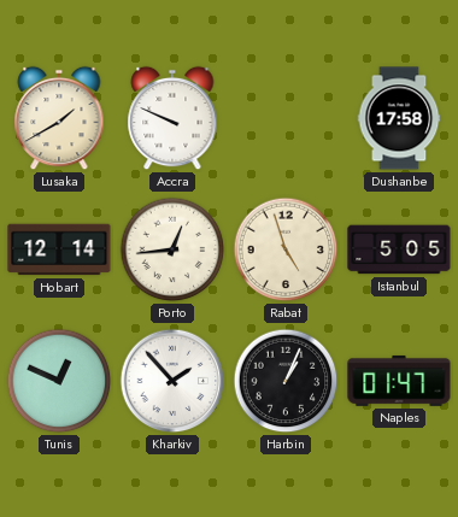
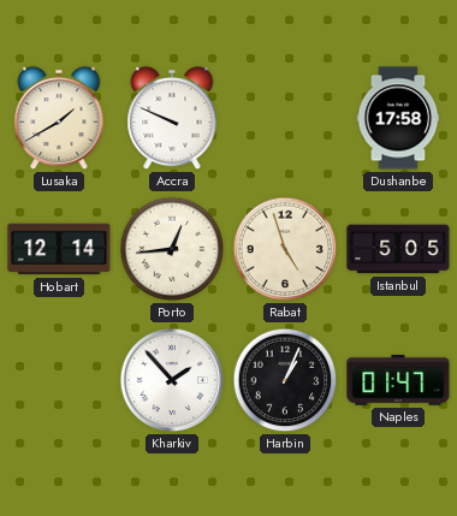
Tunis: 12:49 -> none (59, 381)
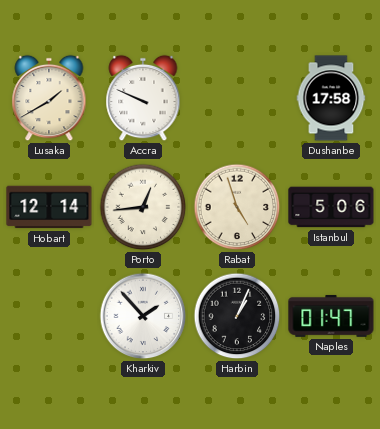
Istanbul: 5:05 -> 5:06 (331, 207)
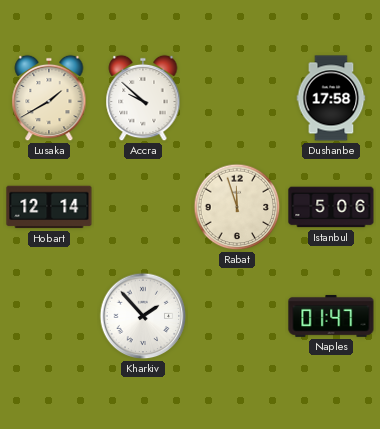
Accra: 9:49 -> 9:52 (143, 98)
Porto: 12:44 -> none (143, 207)
Rabat: 4:57 -> 11:57 (237, 207)
Harbin: 1:04 -> none (237, 316)
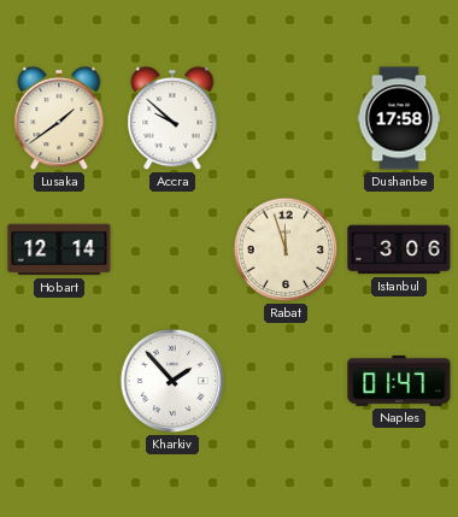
Lusaka: 1:40 -> 1:39 (59, 118)
Istanbul: 5:06 -> 3:06 (399, 249)
